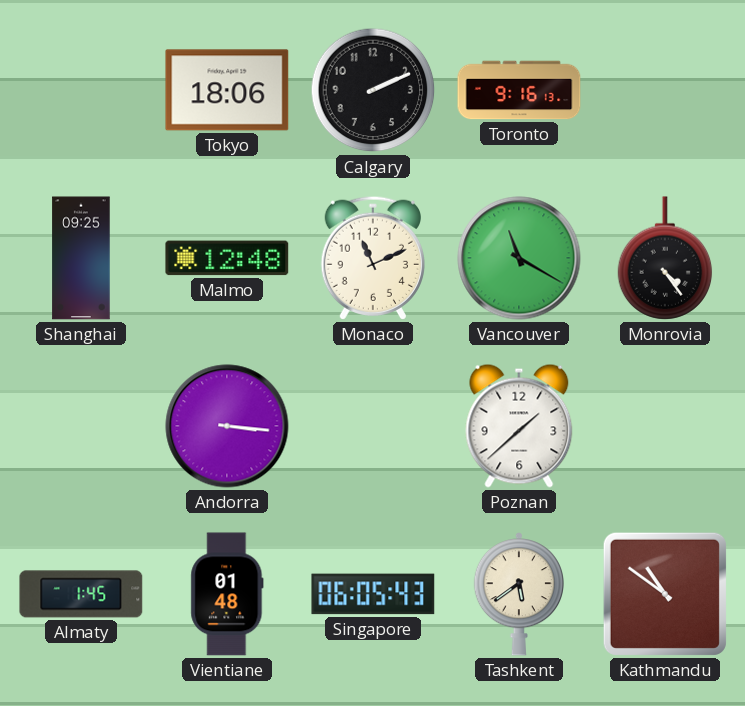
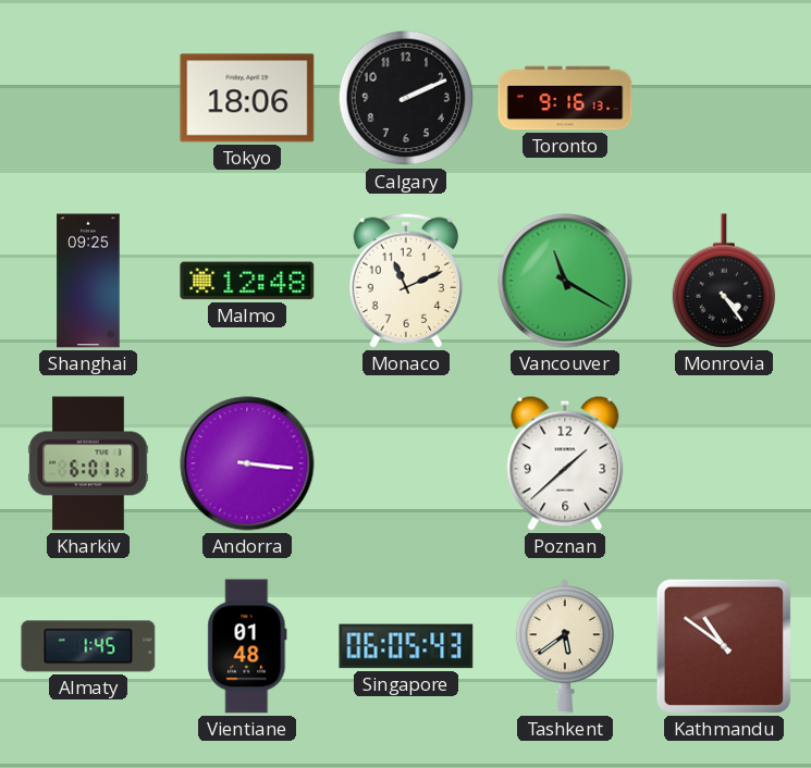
Kharkiv: none -> 6:01 (88, 463)
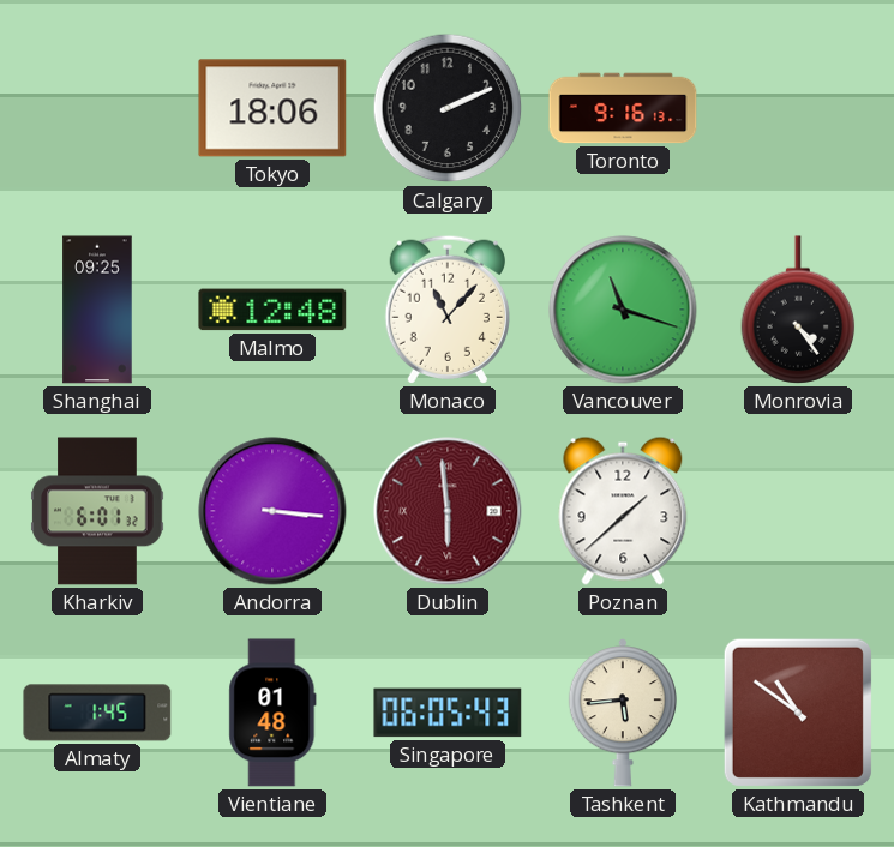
Monaco: 11:11 -> 11:07 (448, 310)
Vancouver: 11:20 -> 11:18 (623, 310)
Dublin: none -> 5:59 (448, 511)
Tashkent: 5:39 -> 5:44 (623, 713)
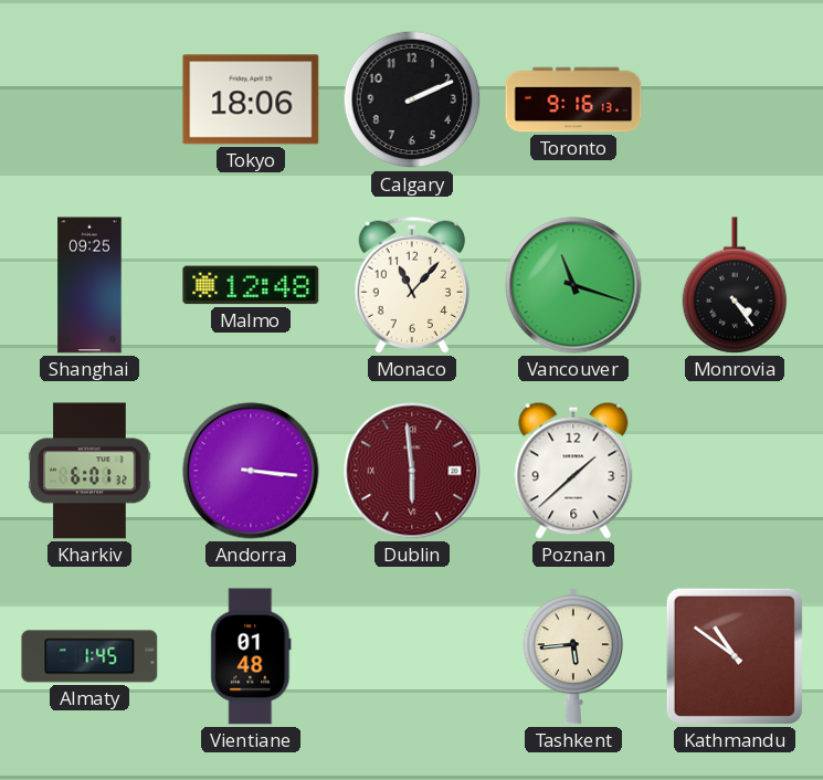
Singapore: 06:05 -> none (448, 713)
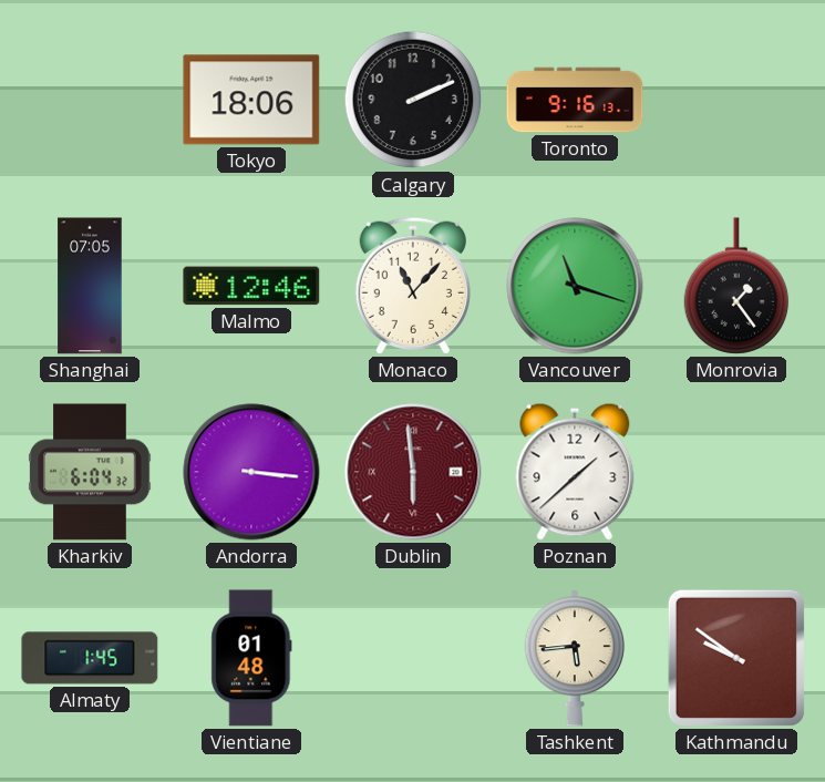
Shanghai: 09:25 -> 07:05 (90, 286)
Malmo: 12:48 -> 12:46 (251, 286)
Monrovia: 4:24 -> 1:24 (736, 286)
Kharkiv: 6:01 -> 6:04 (90, 472)
Kathmandu: 10:51 -> 9:51 (736, 658)
